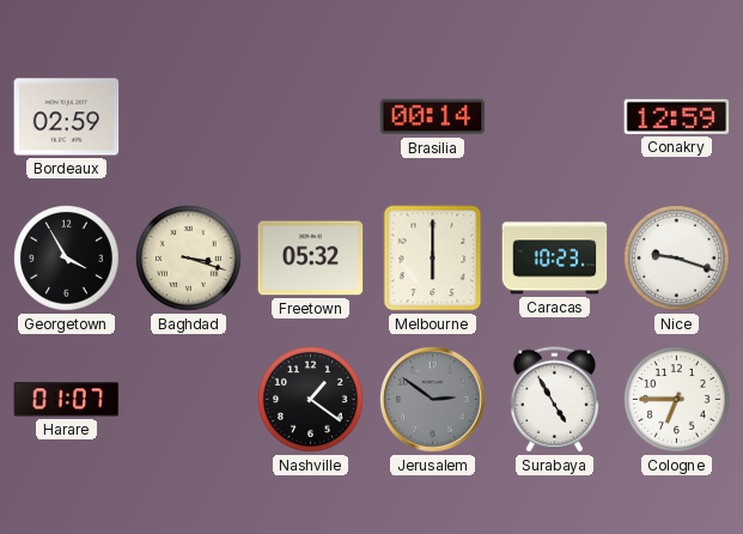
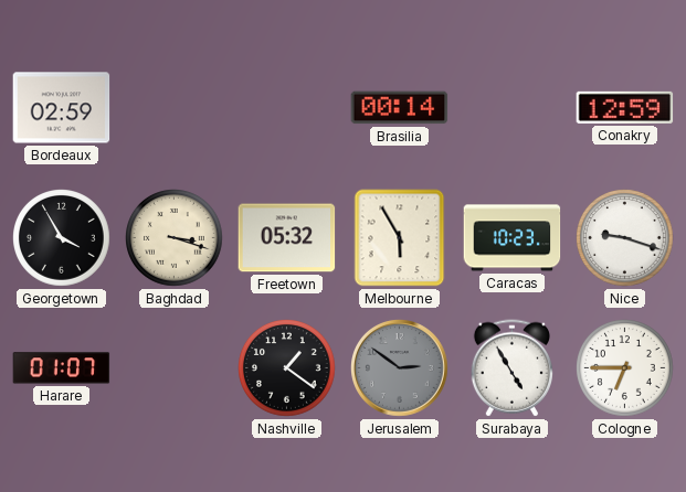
Melbourne: 6:00 -> 5:55 (400, 238)
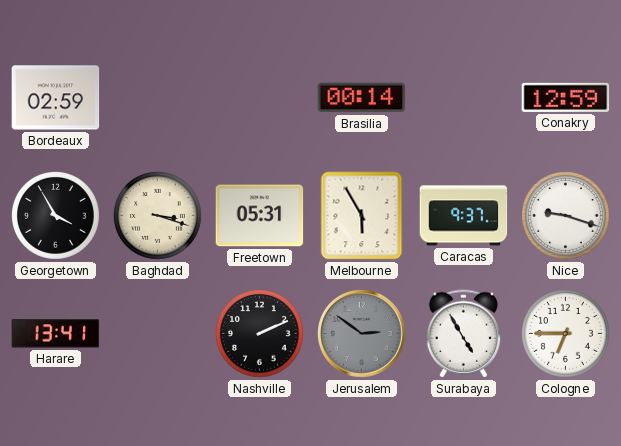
Freetown: 05:32 -> 05:31 (260, 216)
Caracas: 10:23 -> 9:37 (464, 216)
Harare: 01:07 -> 13:41 (56, 334)
Nashville: 1:21 -> 2:11 (260, 334)
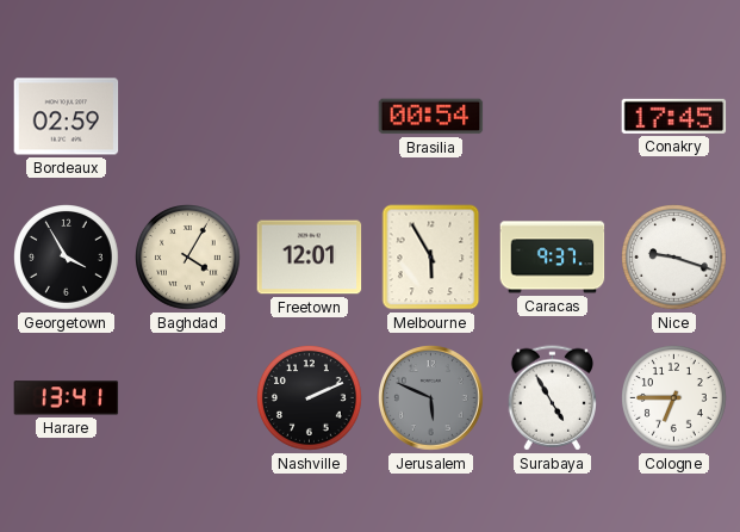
Brasilia: 00:14 -> 00:54 (431, 117)
Conakry: 12:59 -> 17:45 (674, 116)
Baghdad: 3:18 -> 4:05 (188, 258)
Freetown: 05:31 -> 12:01 (310, 258)
Jerusalem: 2:51 -> 5:49 (431, 398)
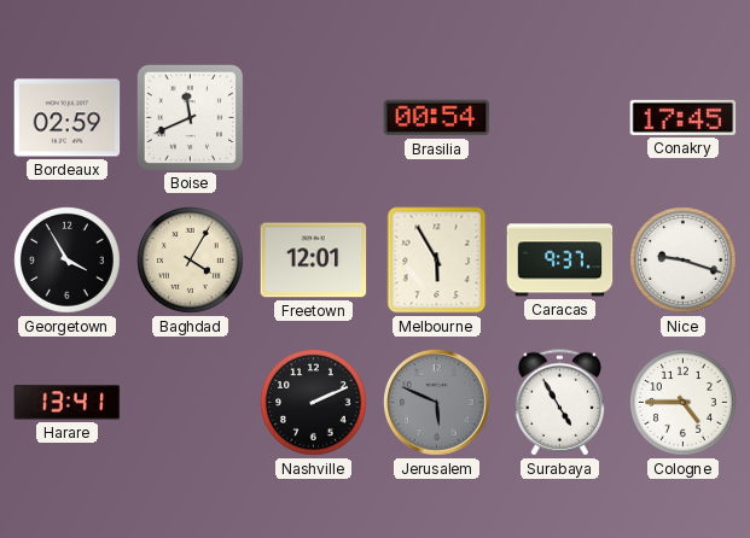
Boise: none -> 11:41 (190, 117)
Cologne: 6:45 -> 4:45 (684, 403)
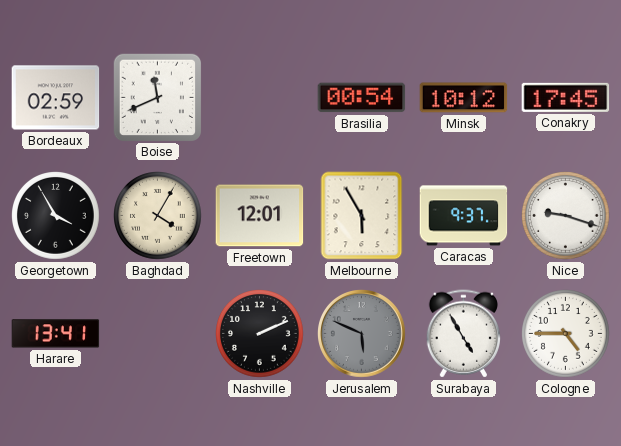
Minsk: none -> 10:12 (464, 98)
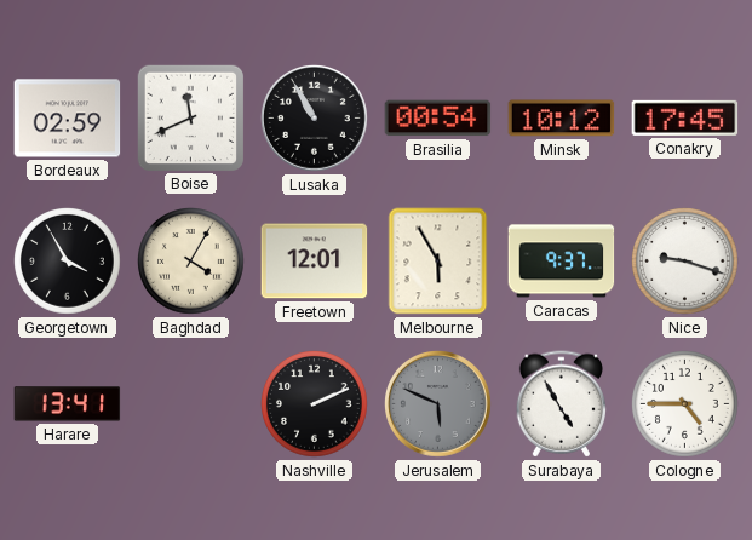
Lusaka: none -> 10:55 (315, 119)
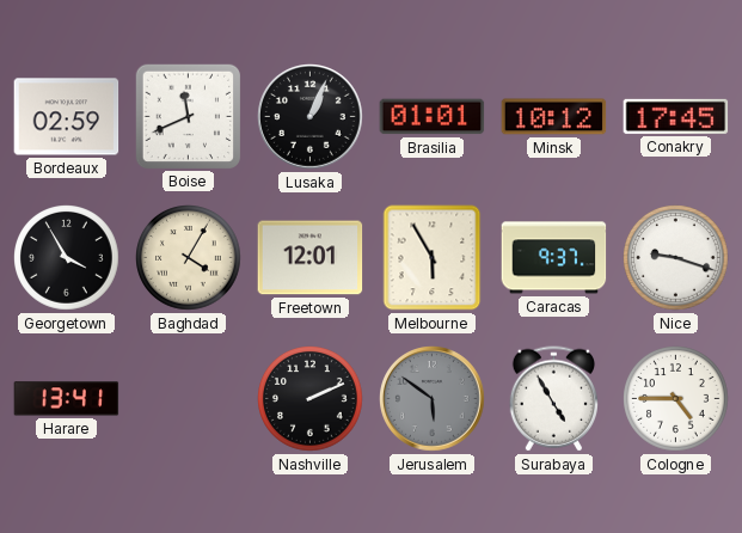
Lusaka: 10:55 -> 1:04 (311, 117)
Brasilia: 00:54 -> 01:01 (433, 117)
Jerusalem: 5:49 -> 5:51 (433, 399)
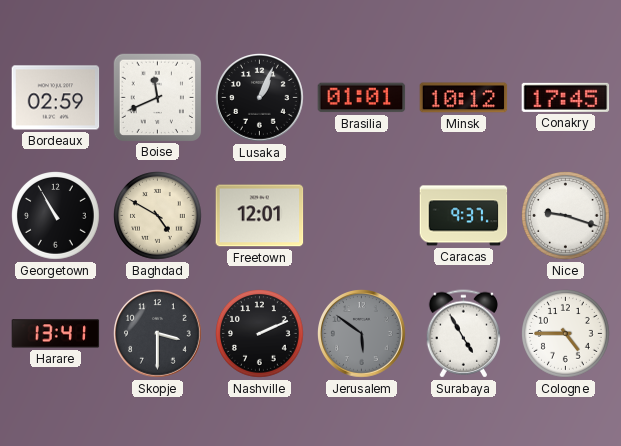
Georgetown: 3:55 -> 10:55 (56, 216)
Baghdad: 4:05 -> 4:50 (158, 216)
Melbourne: 5:55 -> none (433, 258)
Skopje: none -> 3:30 (158, 334)
